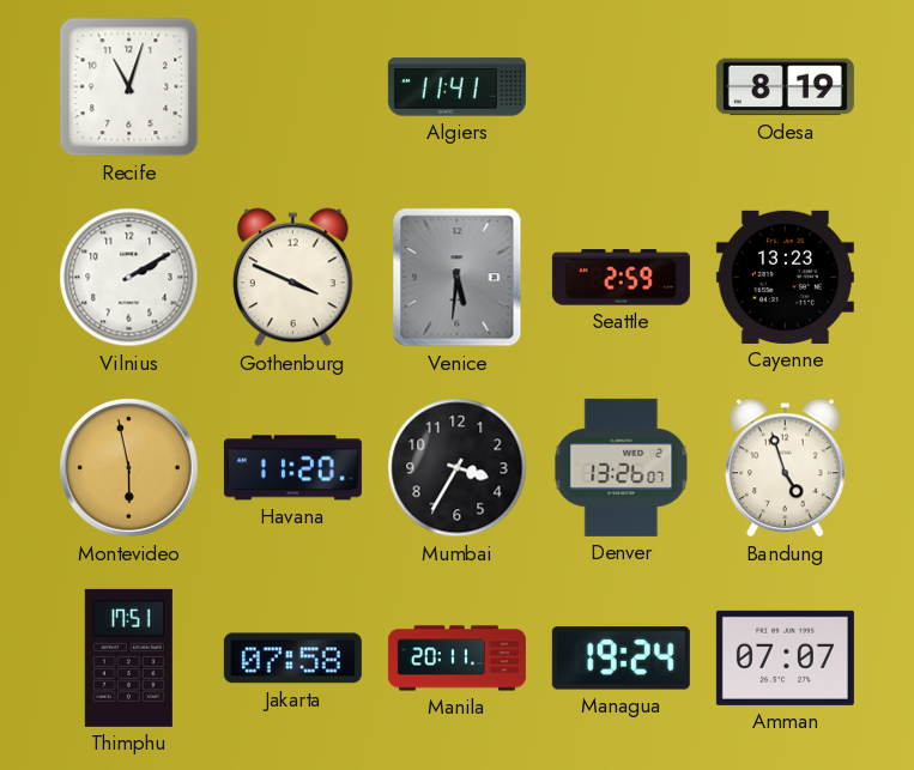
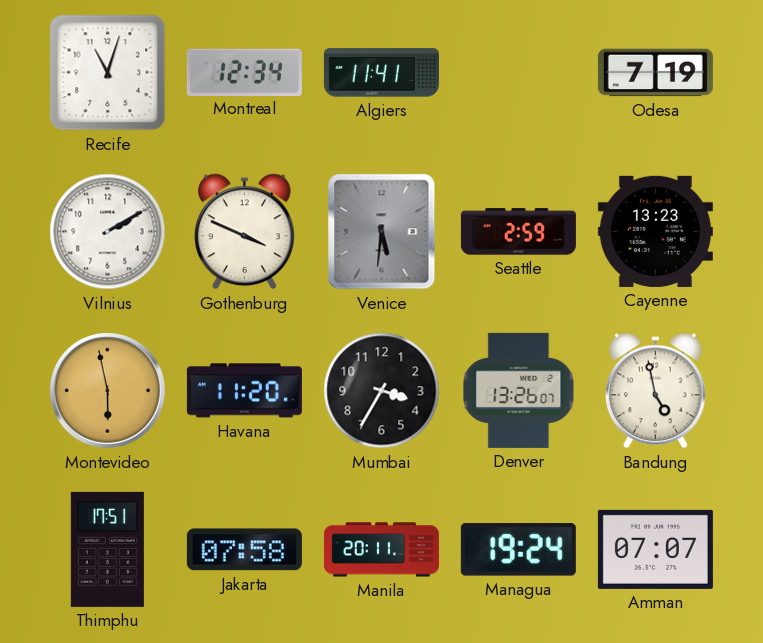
Montreal: none -> 12:34 (244, 72)
Odesa: 8:19 -> 7:19 (655, 73)
Bandung: 4:57 -> 4:58 (656, 391)
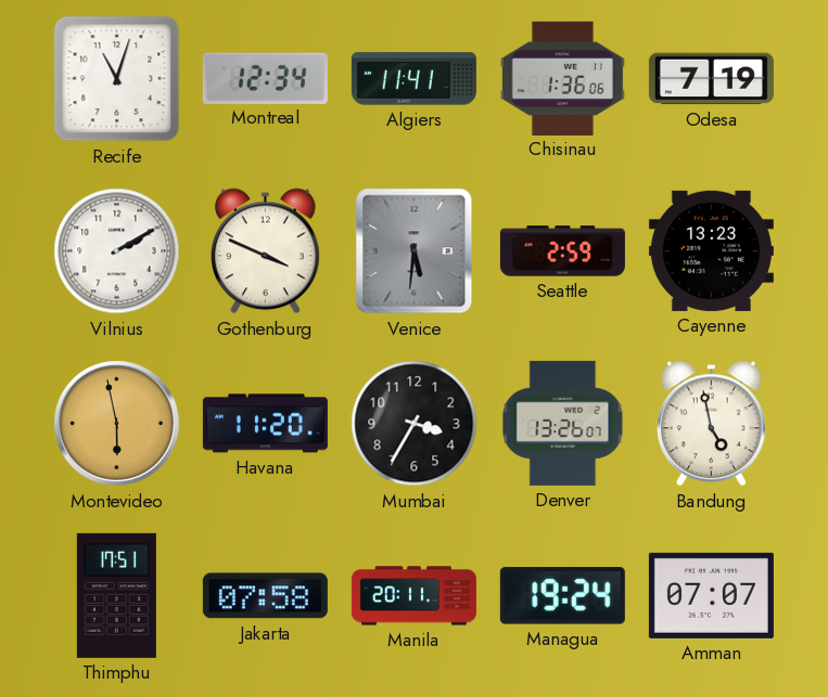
Chisinau: none -> 1:36 (562, 78)
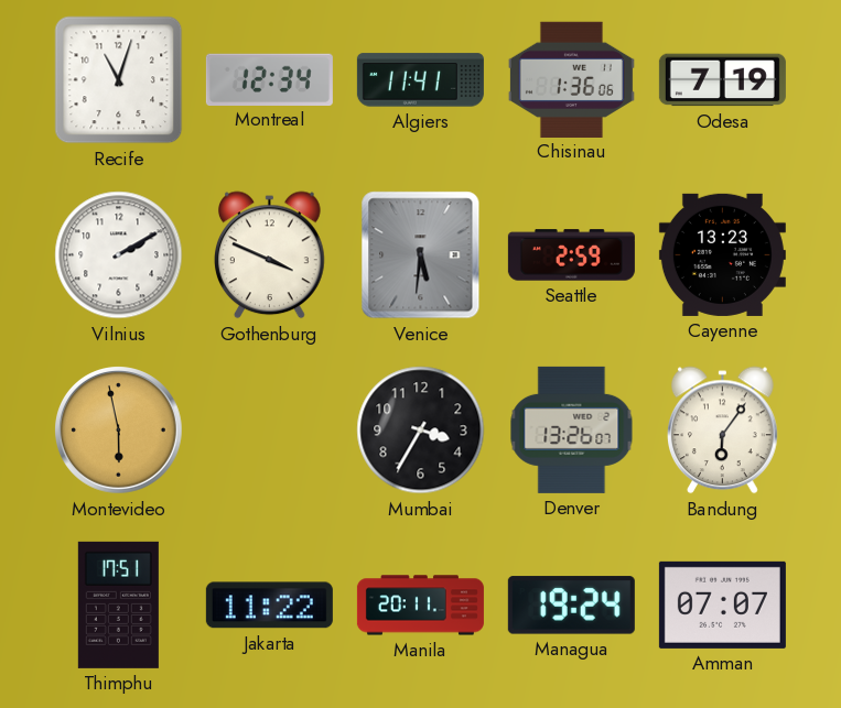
Havana: 11:20 -> none (265, 424)
Bandung: 4:58 -> 6:06 (723, 431)
Jakarta: 07:58 -> 11:22 (269, 606)
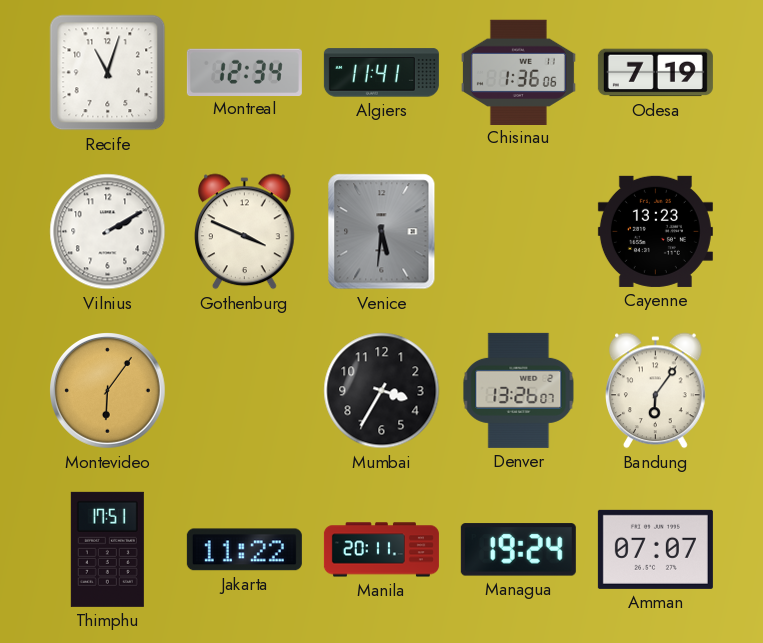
Seattle: 2:59 -> none (571, 255)
Montevideo: 5:58 -> 6:06 (108, 391)
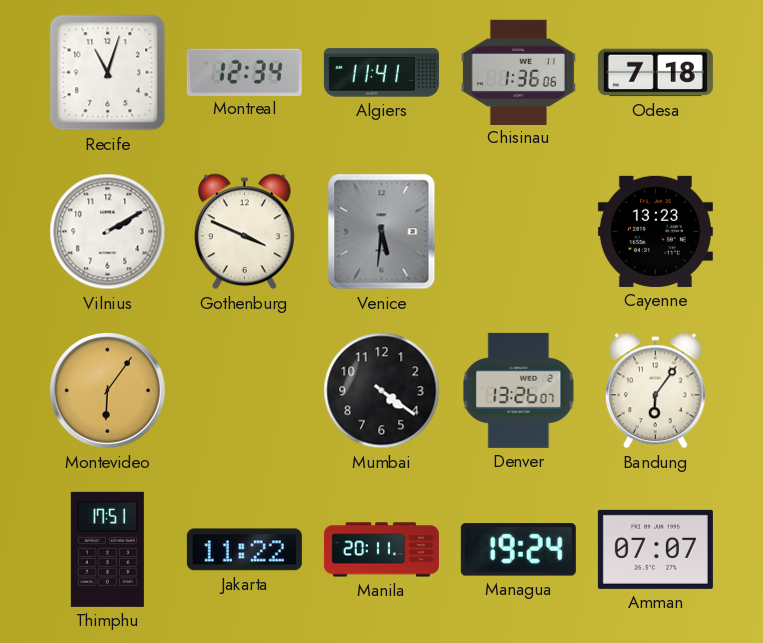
Odesa: 7:19 -> 7:18 (655, 73)
Mumbai: 3:35 -> 4:21 (382, 391)
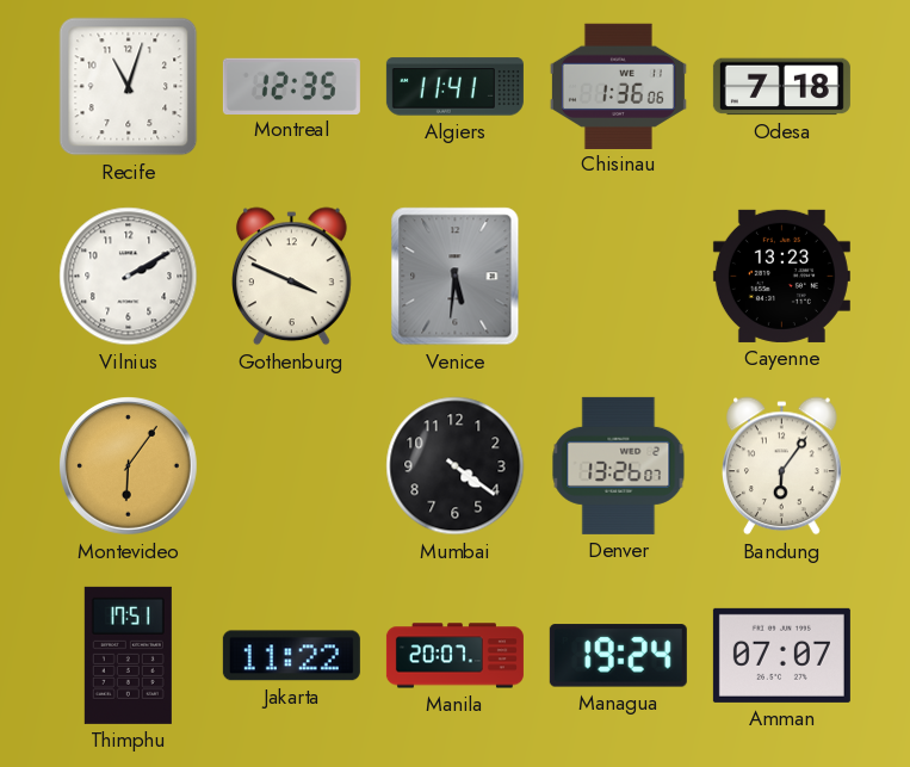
Montreal: 12:34 -> 12:35 (291, 86)
Manila: 20:11 -> 20:07 (454, 656)
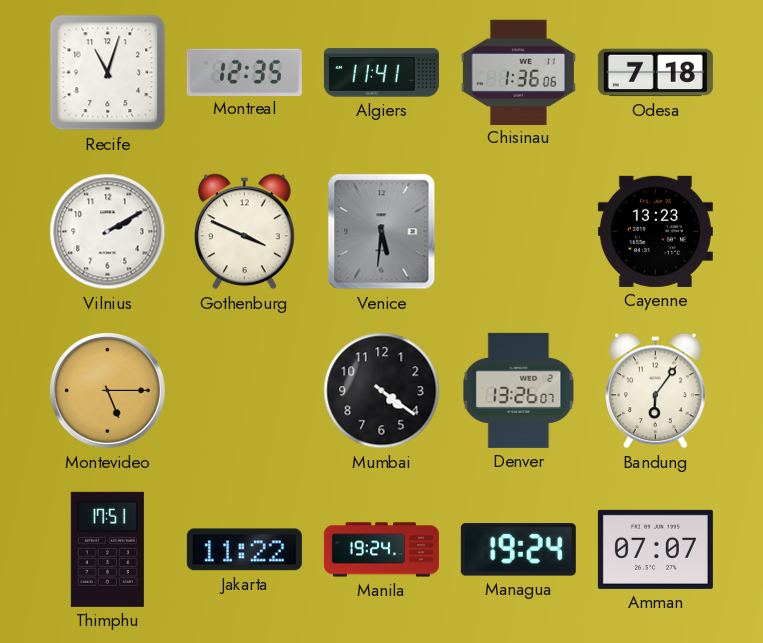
Montevideo: 6:06 -> 5:15 (108, 391)
Manila: 20:07 -> 19:24 (381, 550)
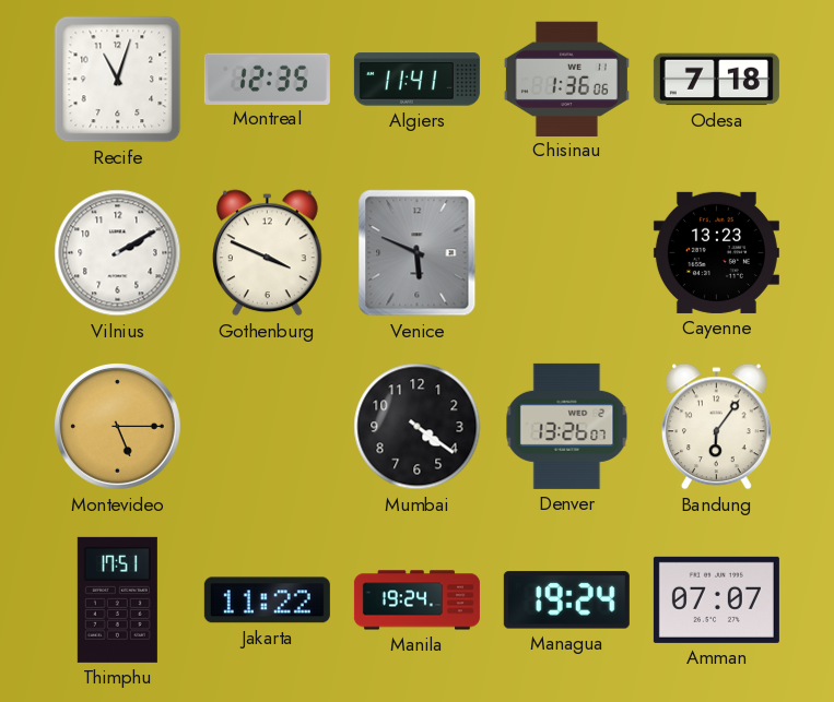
Venice: 5:31 -> 5:49 (418, 253)
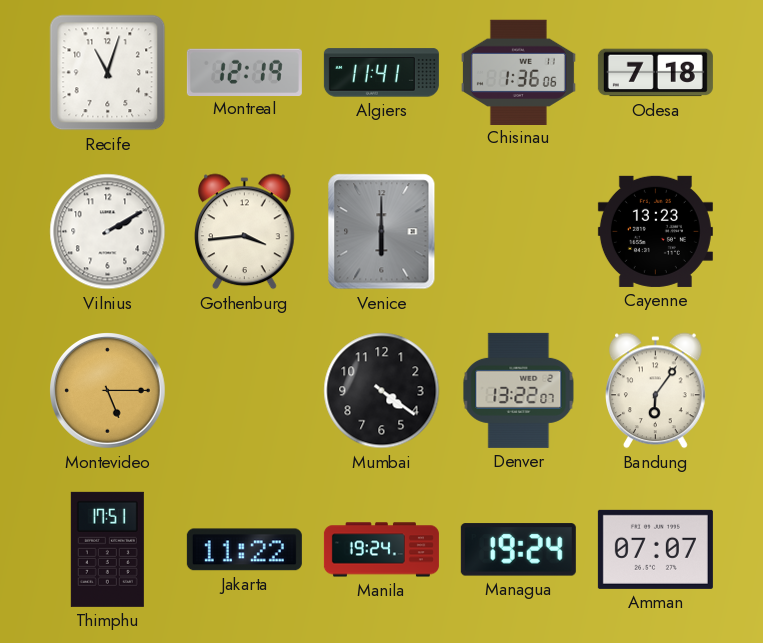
Montreal: 12:35 -> 12:19 (244, 72)
Gothenburg: 3:49 -> 3:44 (245, 232)
Venice: 5:49 -> 6:00 (382, 232)
Denver: 13:26 -> 13:22 (519, 390)
